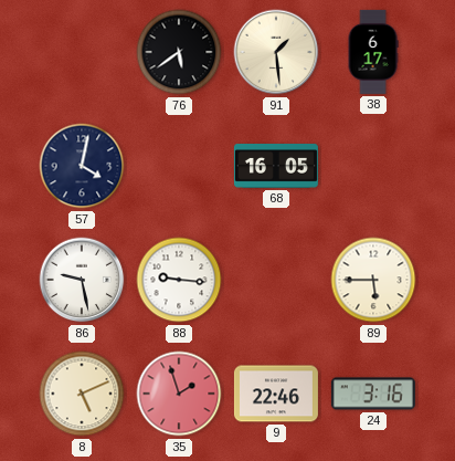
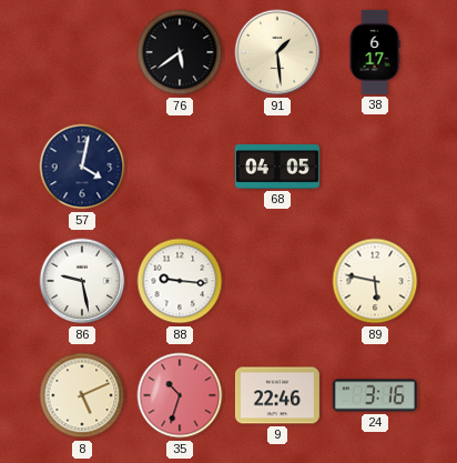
68: 16:05 -> 04:05 (277, 168)
89: 5:45 -> 5:47 (375, 281)
35: 1:57 -> 10:33 (180, 395)
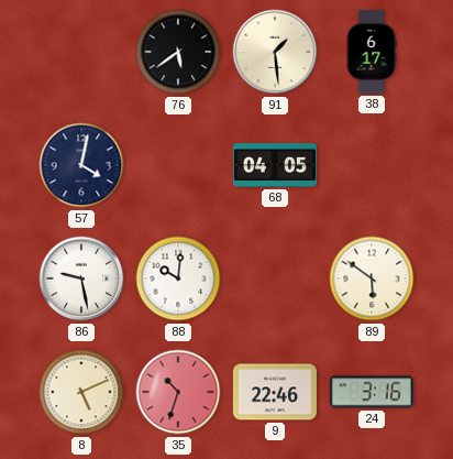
88: 9:16 -> 10:01 (178, 278)
89: 5:47 -> 5:51 (372, 278)
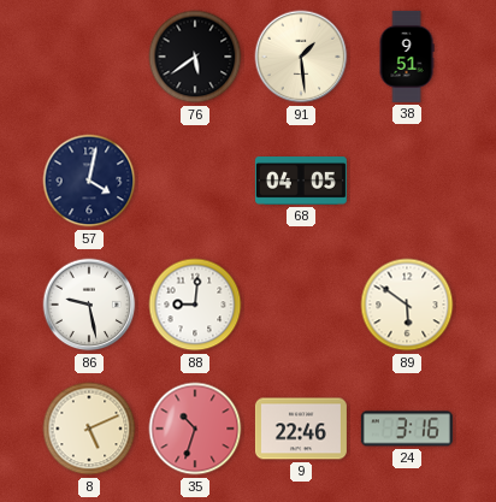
38: 6:17 -> 9:51 (407, 57)
88: 10:01 -> 9:01 (195, 305)
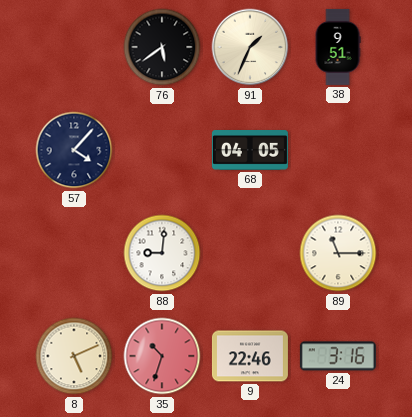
91: 1:29 -> 1:34 (250, 47)
57: 4:02 -> 4:07 (74, 150)
86: 9:28 -> none (89, 305)
89: 5:51 -> 11:15 (338, 253)
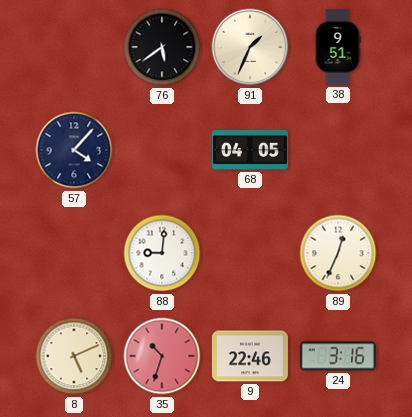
89: 11:15 -> 12:34 (338, 253)
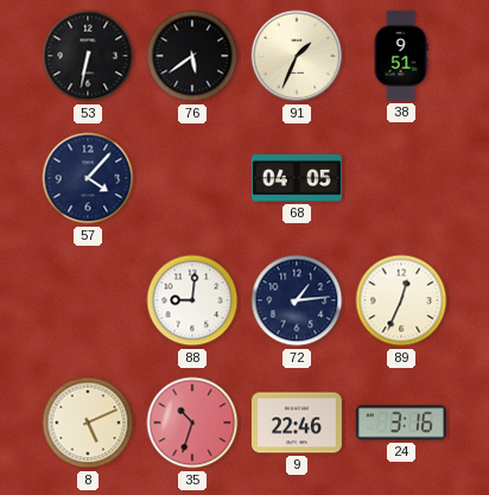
53: none -> 6:32 (88, 56)
72: none -> 1:14 (297, 300)
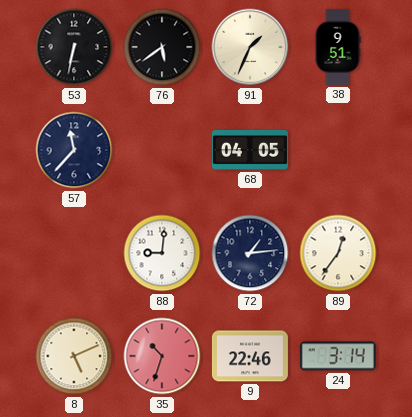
57: 4:07 -> 11:37 (74, 150)
89: 12:34 -> 12:36 (338, 253)
24: 3:16 -> 3:14 (338, 356)
